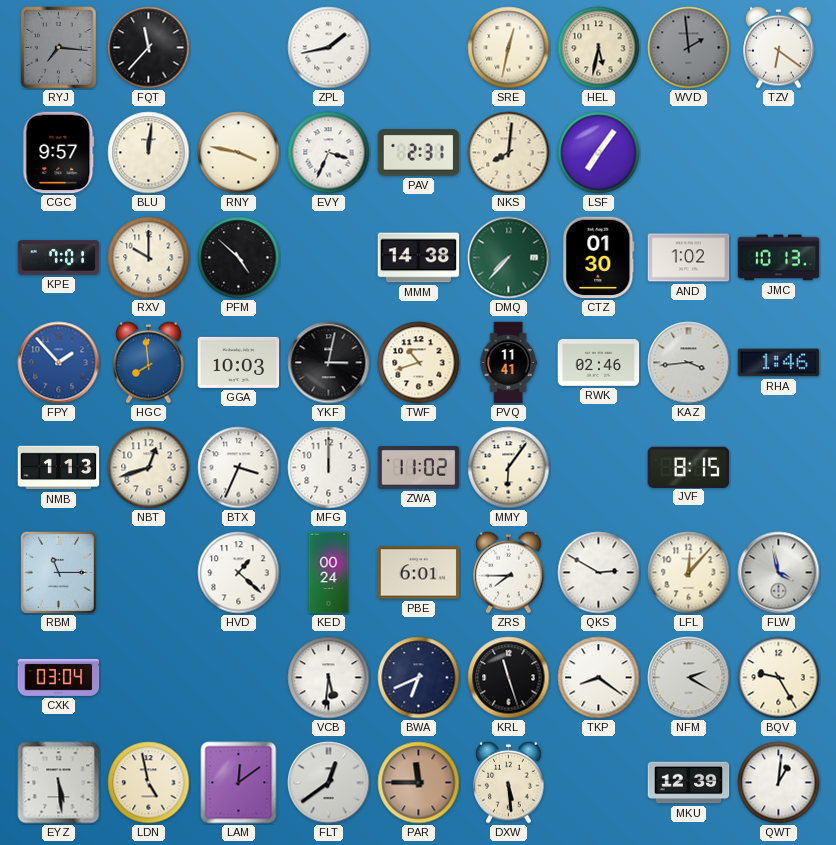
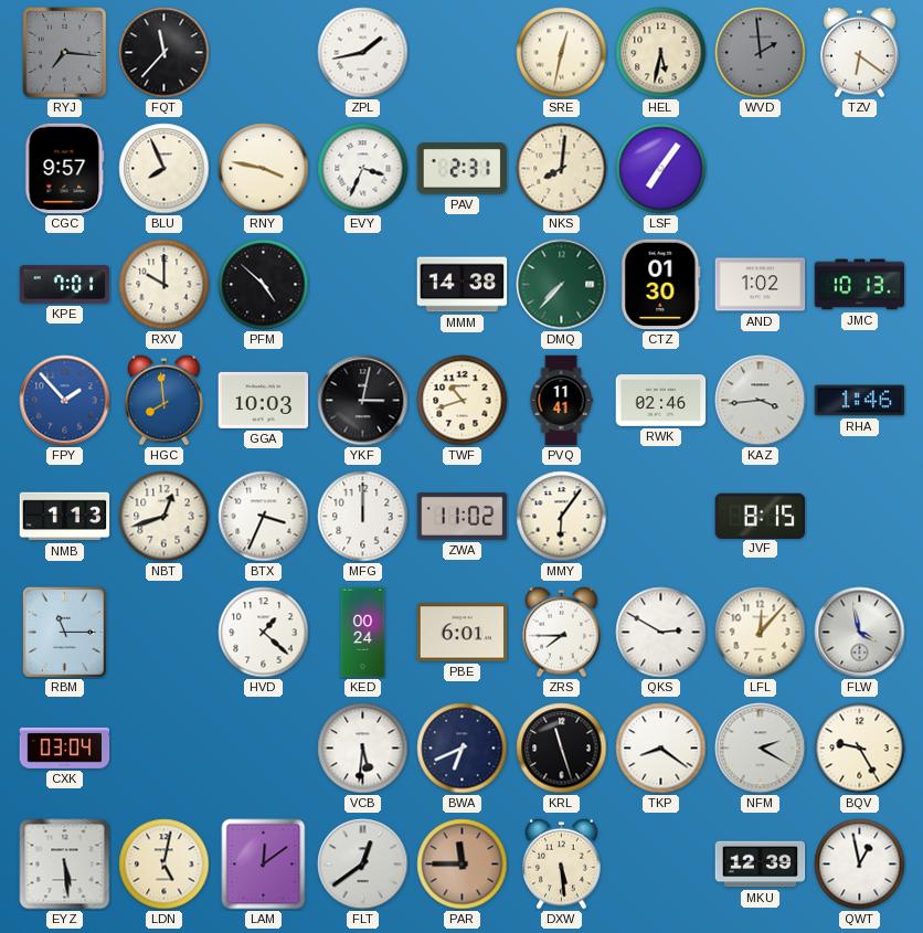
BLU: 12:01 -> 7:56 (165, 169)
LDN: 4:58 -> 5:02 (165, 865)
QWT: 1:01 -> 12:58 (860, 865)
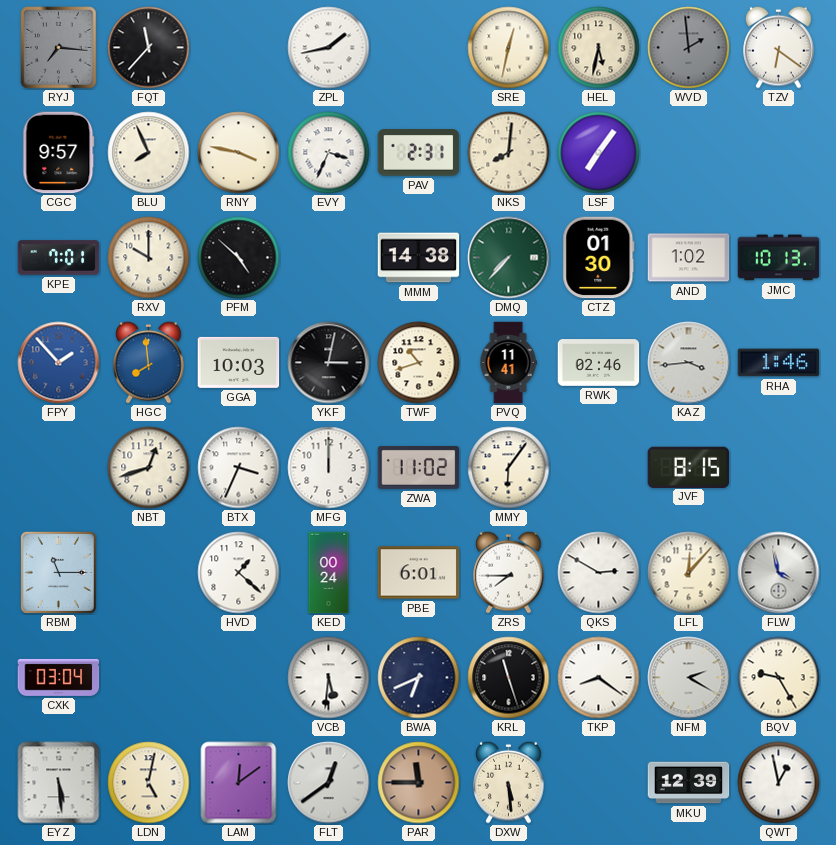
NMB: 1:13 -> none (65, 517)
